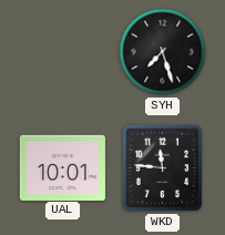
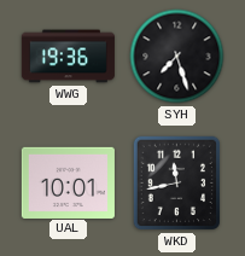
WWG: none -> 19:36 (68, 57)
WKD: 11:46 -> 11:43 (177, 184)
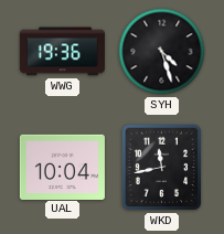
SYH: 7:27 -> 4:27 (162, 52)
UAL: 10:01 -> 10:04 (62, 167)
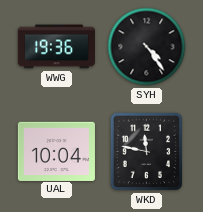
SYH: 4:27 -> 4:24 (147, 47)
WKD: 11:43 -> 11:47 (147, 152)
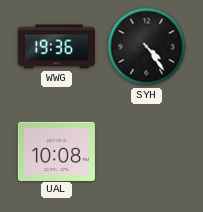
UAL: 10:04 -> 10:08 (56, 151)
WKD: 11:47 -> none (147, 152)
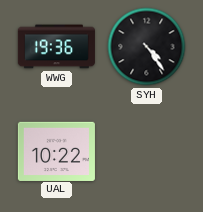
UAL: 10:08 -> 10:22 (56, 151)
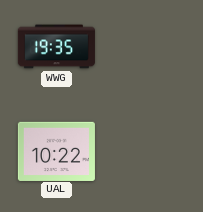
WWG: 19:36 -> 19:35 (56, 47)
SYH: 4:24 -> none (147, 47)
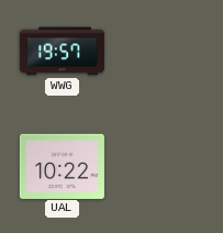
WWG: 19:35 -> 19:57 (62, 52)
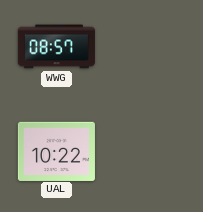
WWG: 19:57 -> 08:57 (56, 47)
